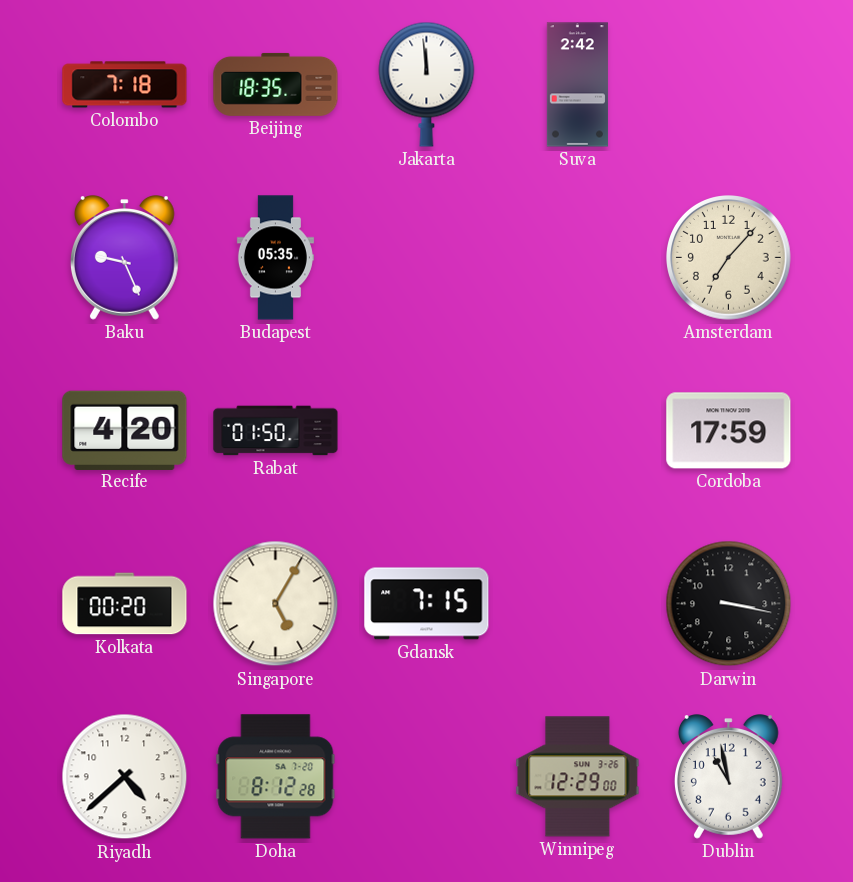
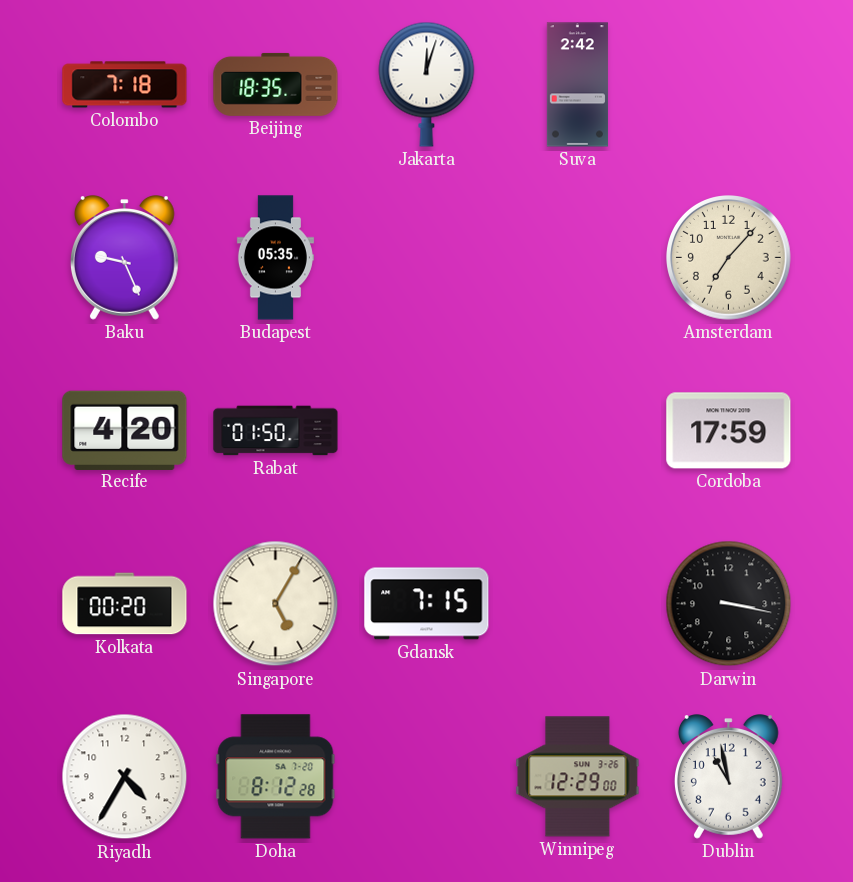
Jakarta: 11:59 -> 12:03 (427, 84)
Riyadh: 4:38 -> 4:35 (125, 777)
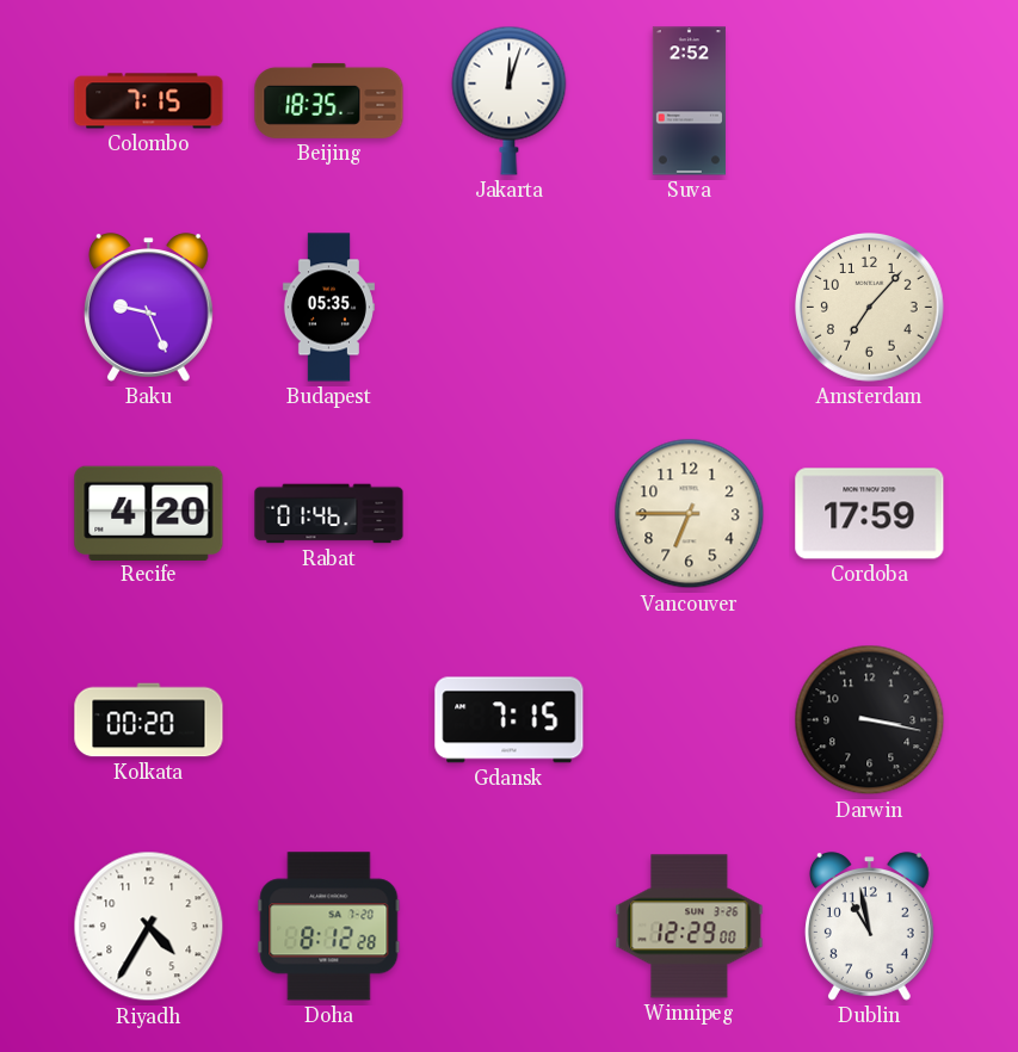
Colombo: 7:18 -> 7:15 (149, 101)
Suva: 2:42 -> 2:52 (689, 101)
Rabat: 01:50 -> 01:46 (329, 514)
Vancouver: none -> 6:45 (690, 514)
Singapore: 5:05 -> none (276, 604)
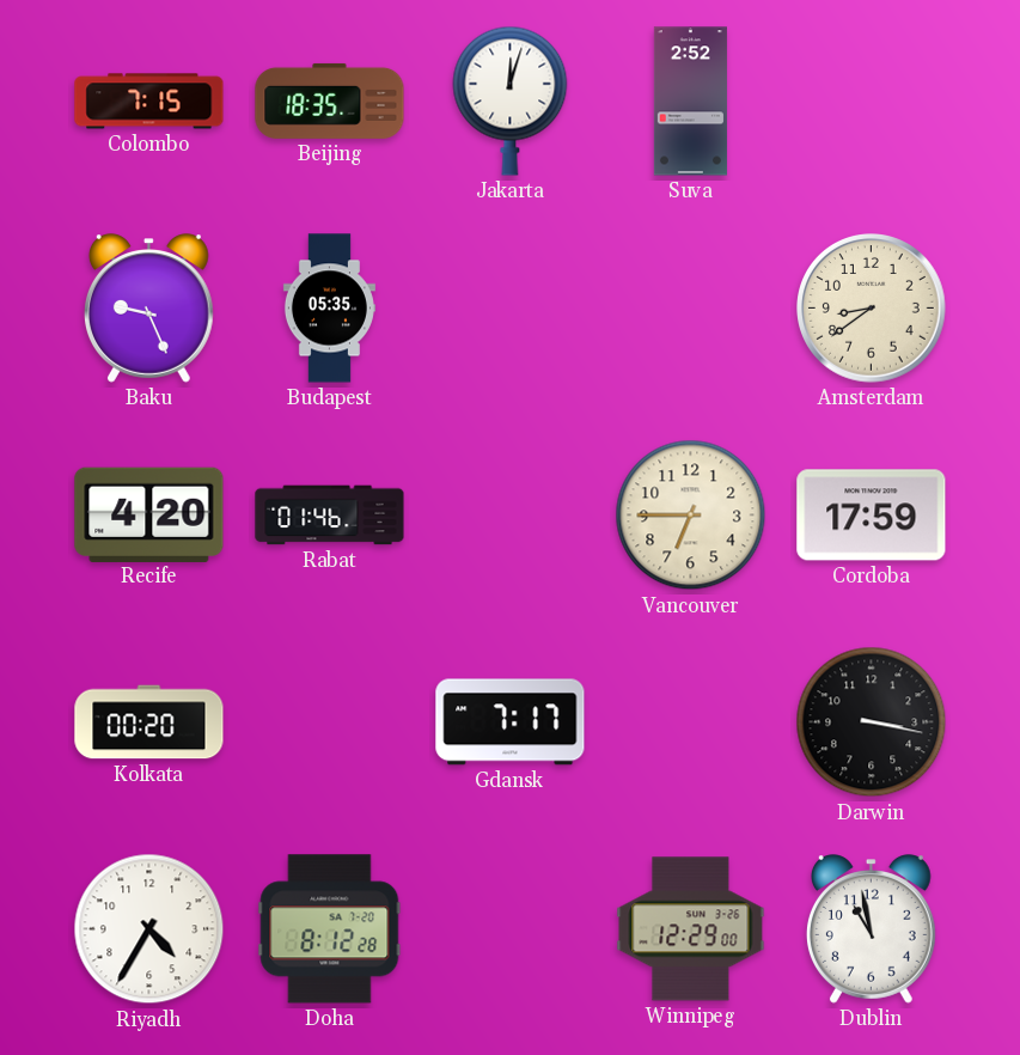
Amsterdam: 7:07 -> 8:39 (872, 309)
Gdansk: 7:15 -> 7:17 (511, 722)
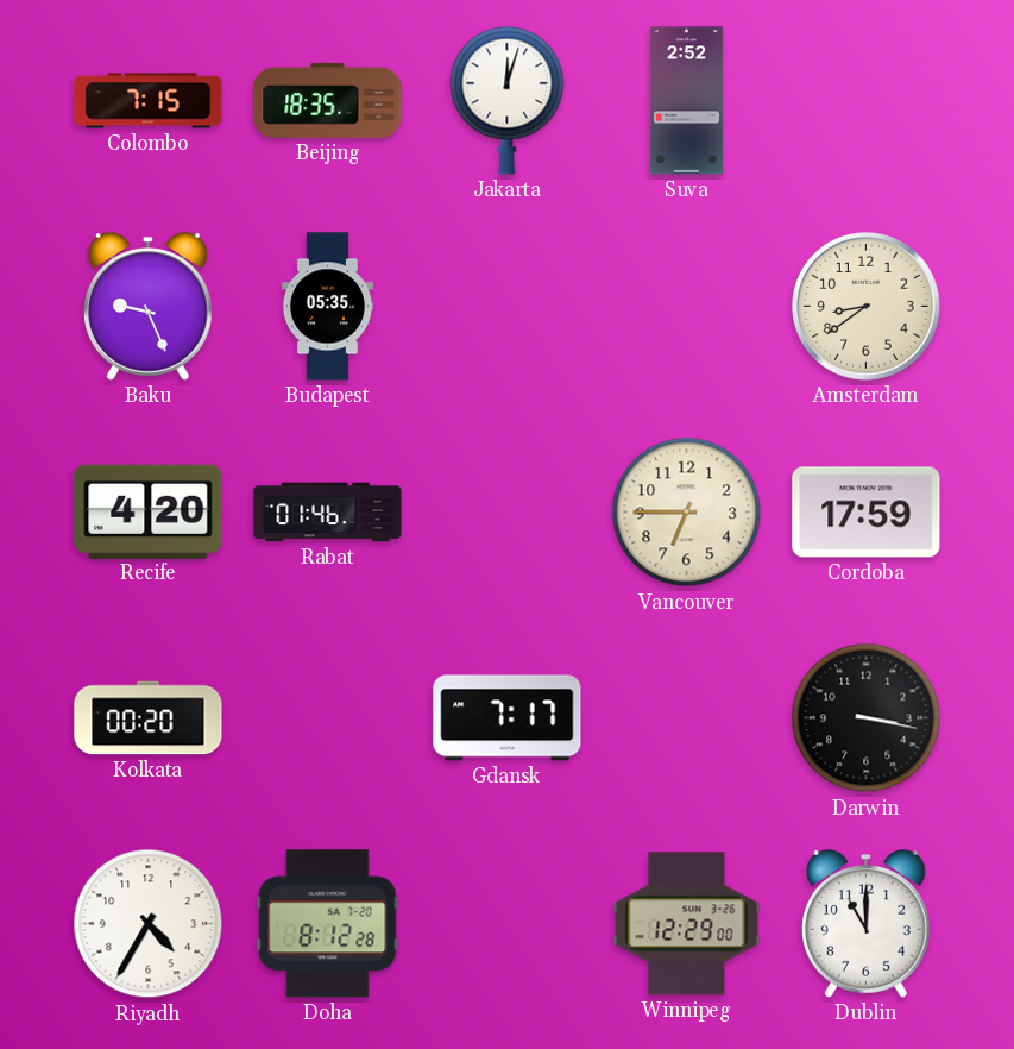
Dublin: 10:58 -> 11:00 (865, 924)
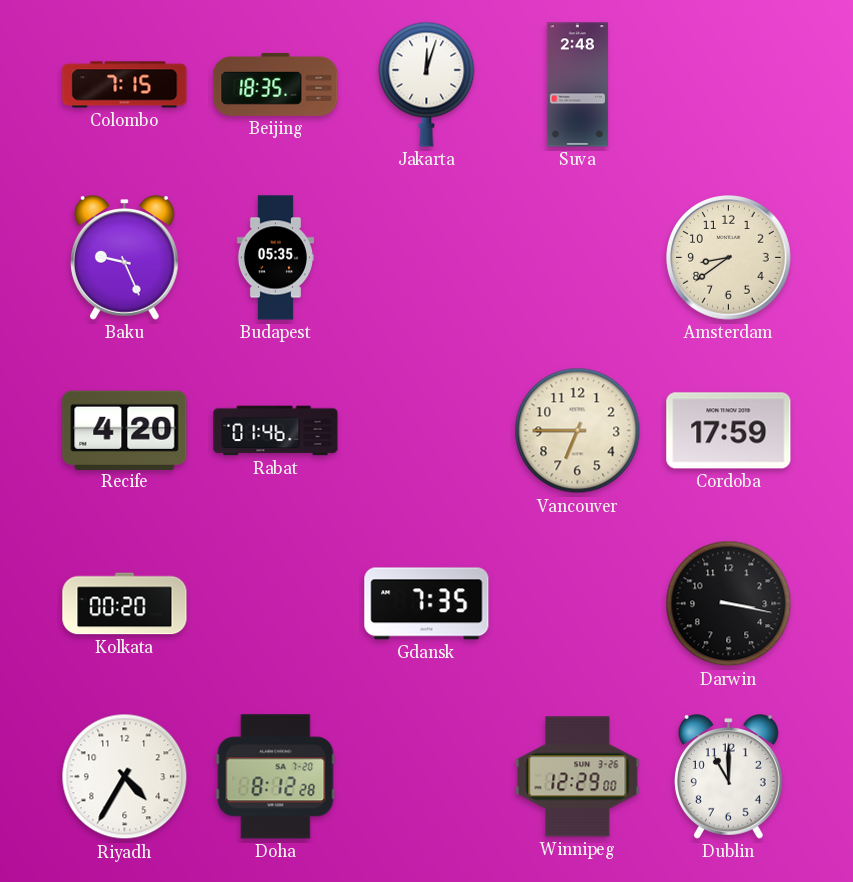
Suva: 2:52 -> 2:48 (577, 85)
Gdansk: 7:17 -> 7:35 (427, 604)
